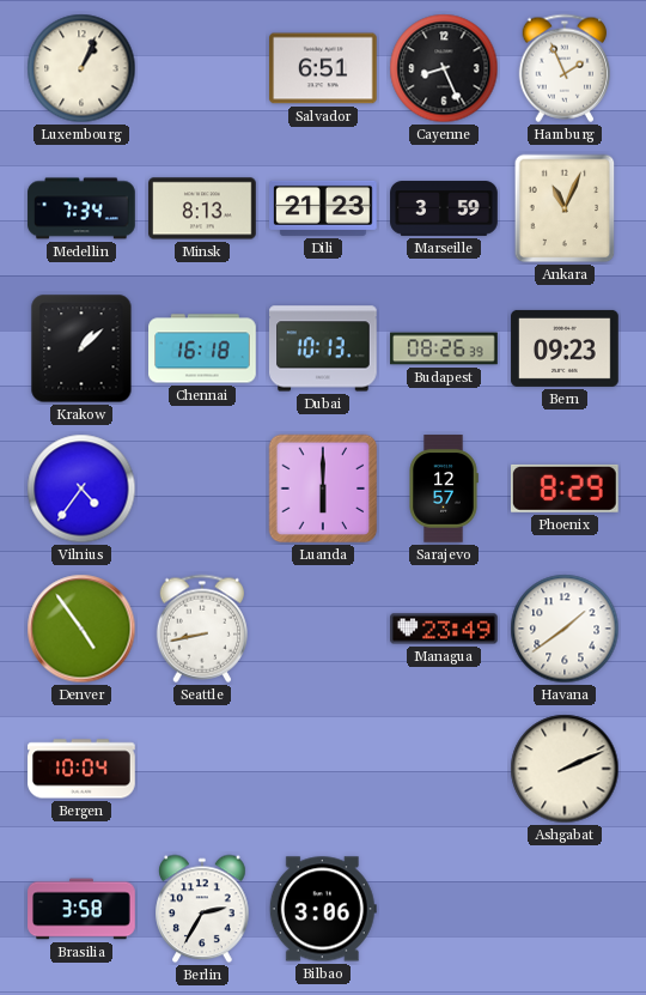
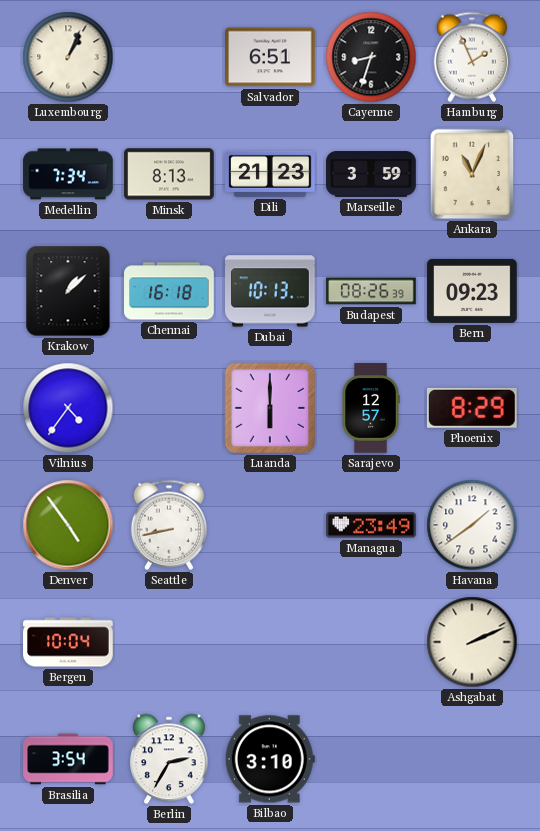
Cayenne: 8:26 -> 8:33 (371, 57)
Brasilia: 3:58 -> 3:54 (68, 759)
Bilbao: 3:06 -> 3:10 (270, 759)
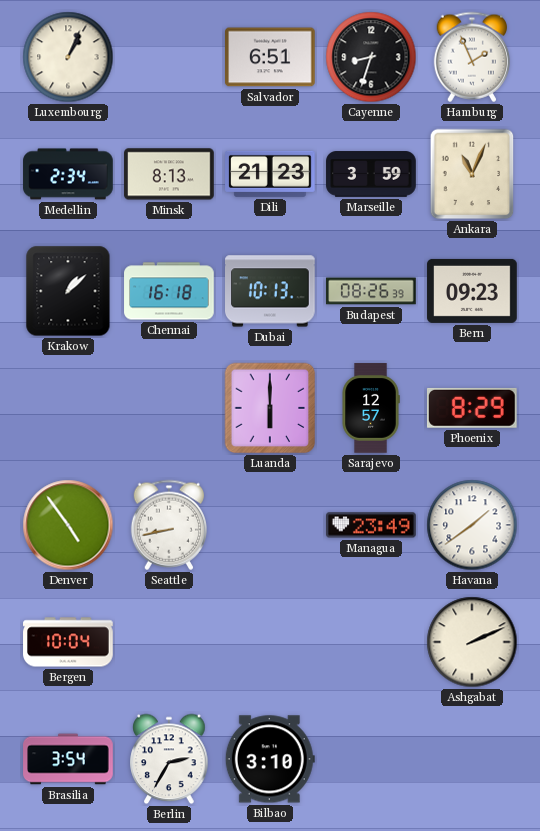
Medellin: 7:34 -> 2:34 (68, 174)
Vilnius: 4:36 -> none (68, 408)
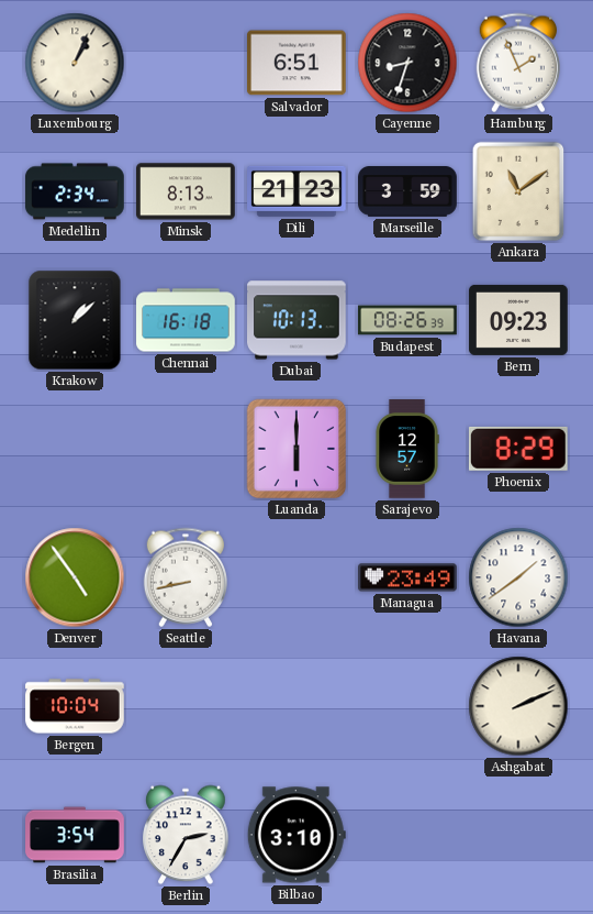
Ankara: 11:04 -> 11:09 (518, 191)
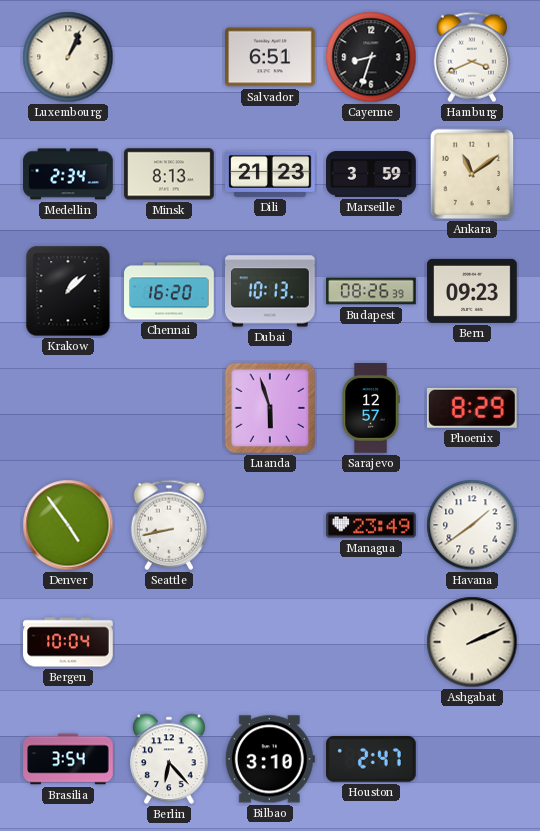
Hamburg: 1:56 -> 3:41 (471, 57)
Chennai: 16:18 -> 16:20 (169, 291)
Luanda: 6:00 -> 5:57 (270, 408)
Berlin: 2:35 -> 6:23 (169, 759)
Houston: none -> 2:47 (372, 760)
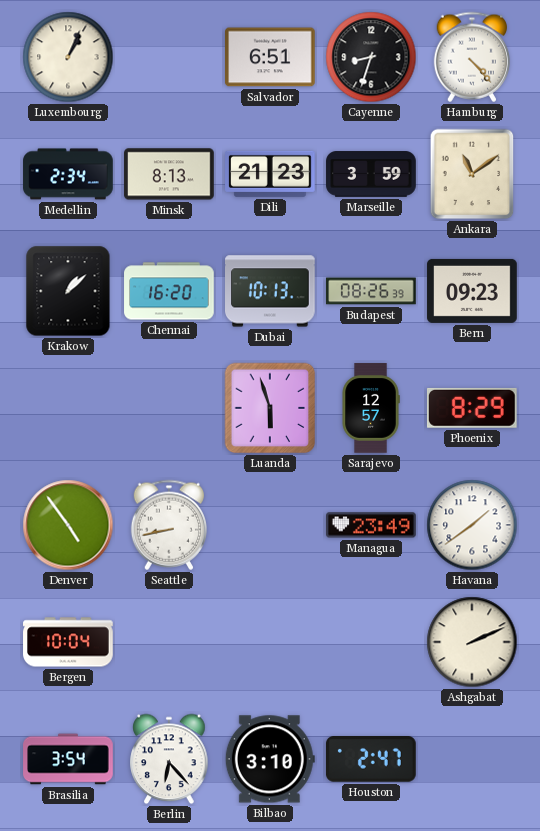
Hamburg: 3:41 -> 4:23 (471, 57)
